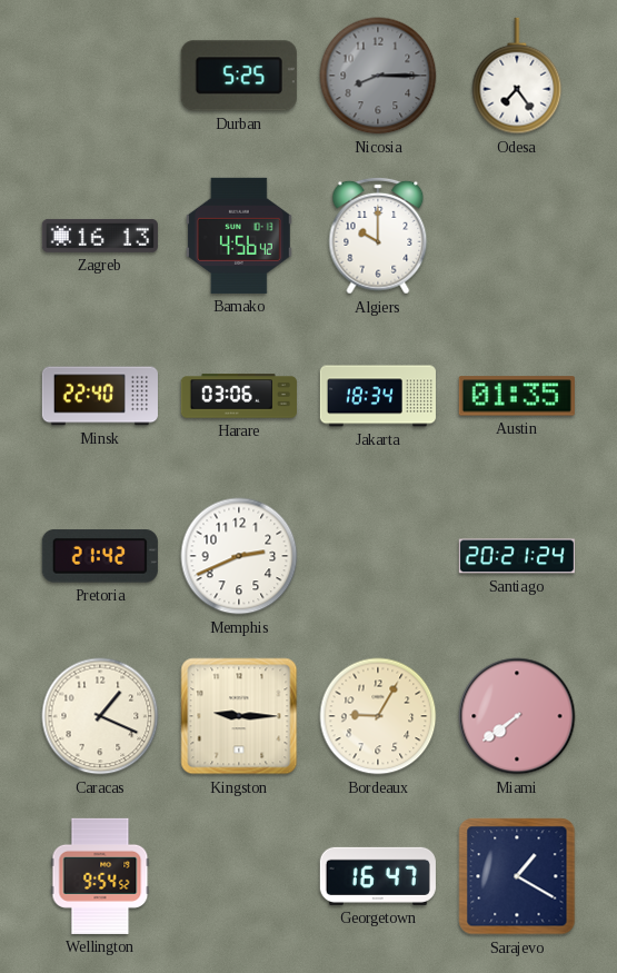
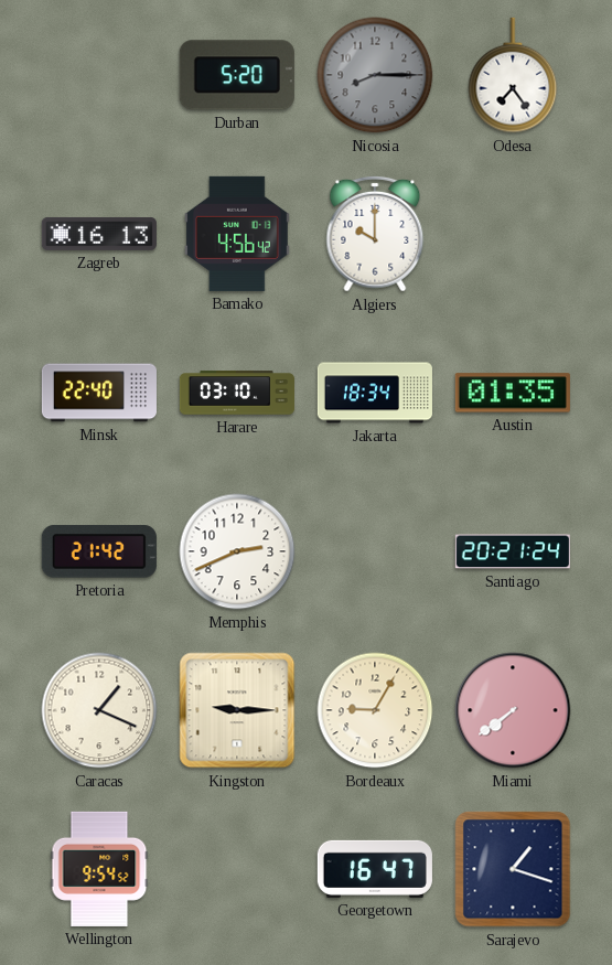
Durban: 5:25 -> 5:20 (237, 75)
Harare: 03:06 -> 03:10 (237, 393)
Sarajevo: 1:20 -> 1:18 (513, 869)
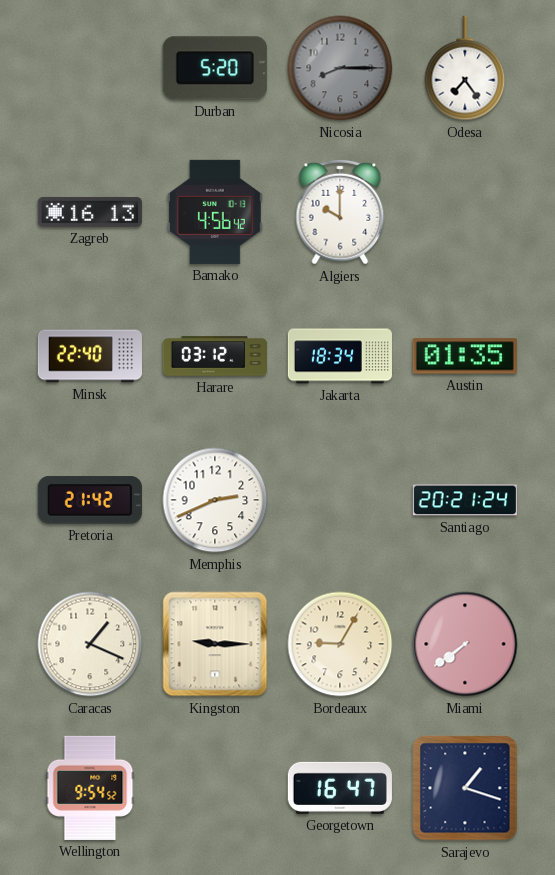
Harare: 03:10 -> 03:12 (215, 356)
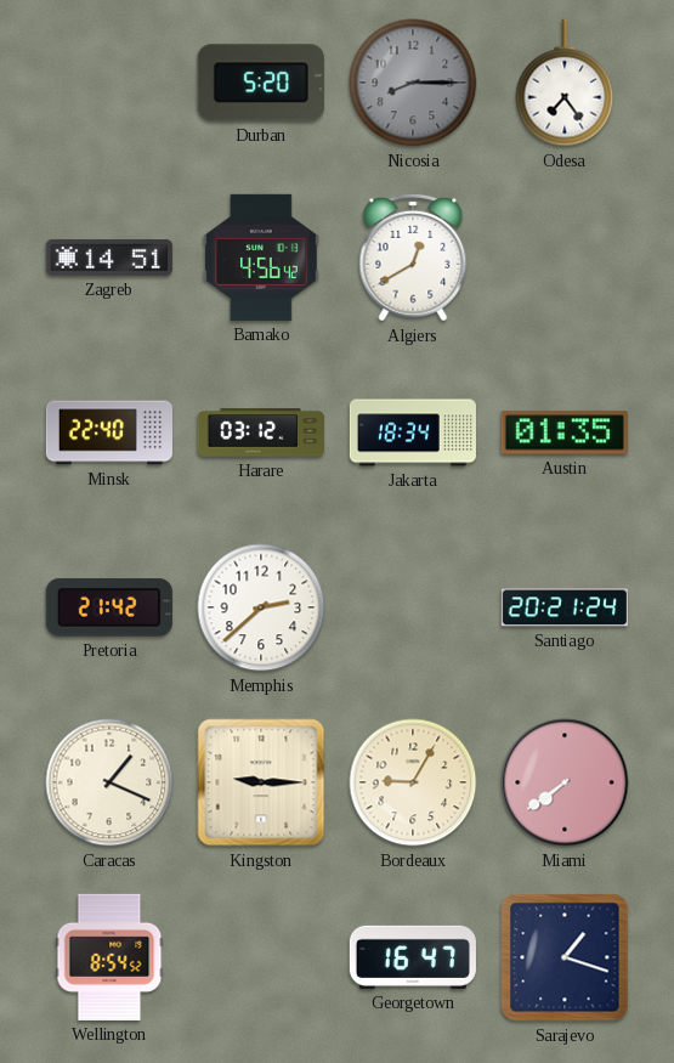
Zagreb: 16:13 -> 14:51 (109, 258)
Algiers: 10:00 -> 12:40 (413, 258)
Memphis: 2:41 -> 2:38 (261, 607)
Wellington: 9:54 -> 8:54 (109, 957)
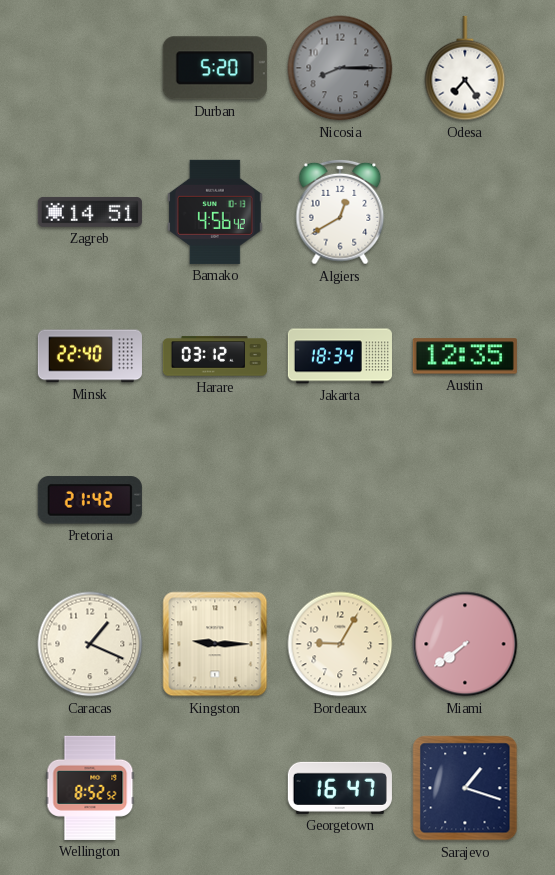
Austin: 01:35 -> 12:35 (465, 356)
Memphis: 2:38 -> none (261, 607)
Santiago: 20:21 -> none (565, 607)
Wellington: 8:54 -> 8:52 (90, 788)
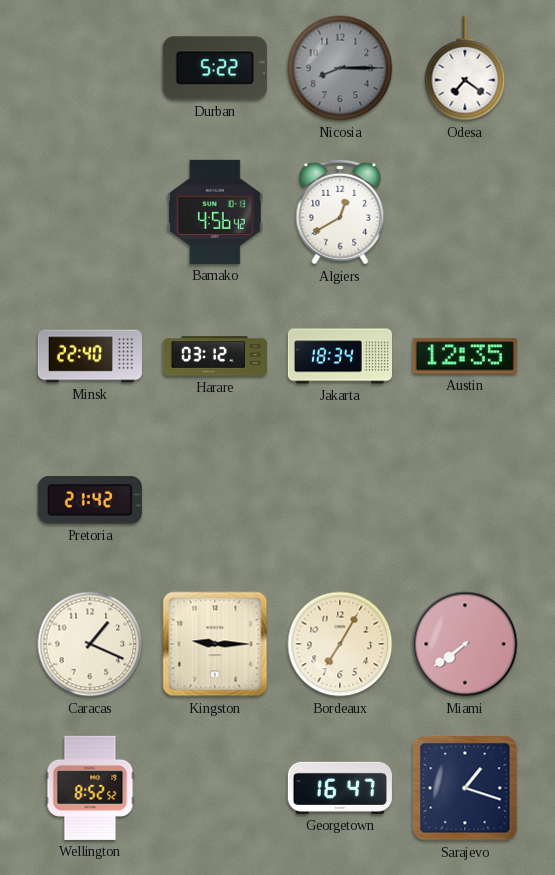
Durban: 5:20 -> 5:22 (215, 68)
Odesa: 7:24 -> 7:21 (465, 68)
Zagreb: 14:51 -> none (90, 212)
Bordeaux: 9:05 -> 7:05 (340, 644)
